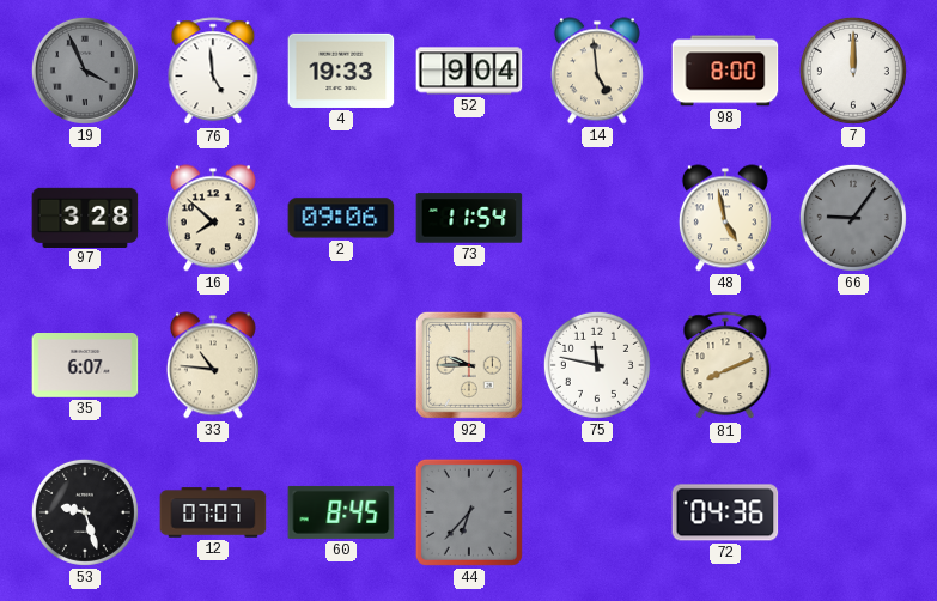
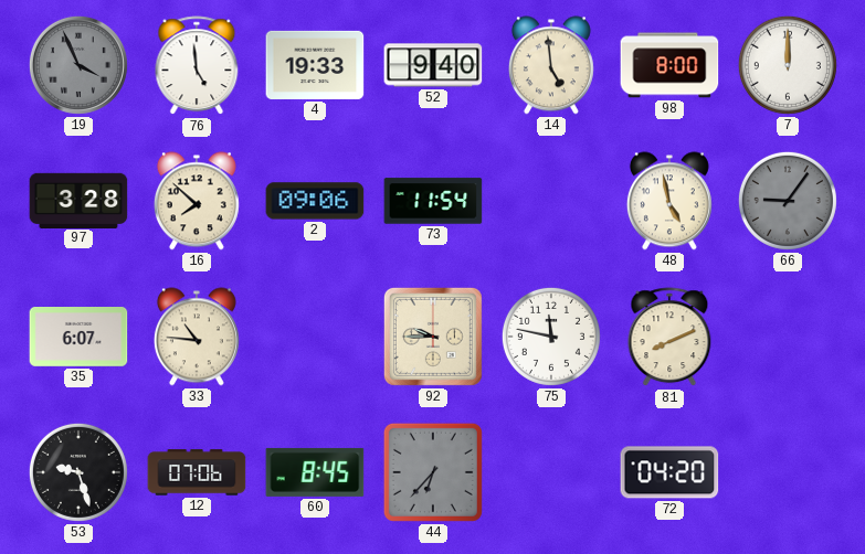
52: 9:04 -> 9:40 (433, 65)
12: 07:07 -> 07:06 (197, 472)
72: 04:36 -> 04:20 (669, 472)
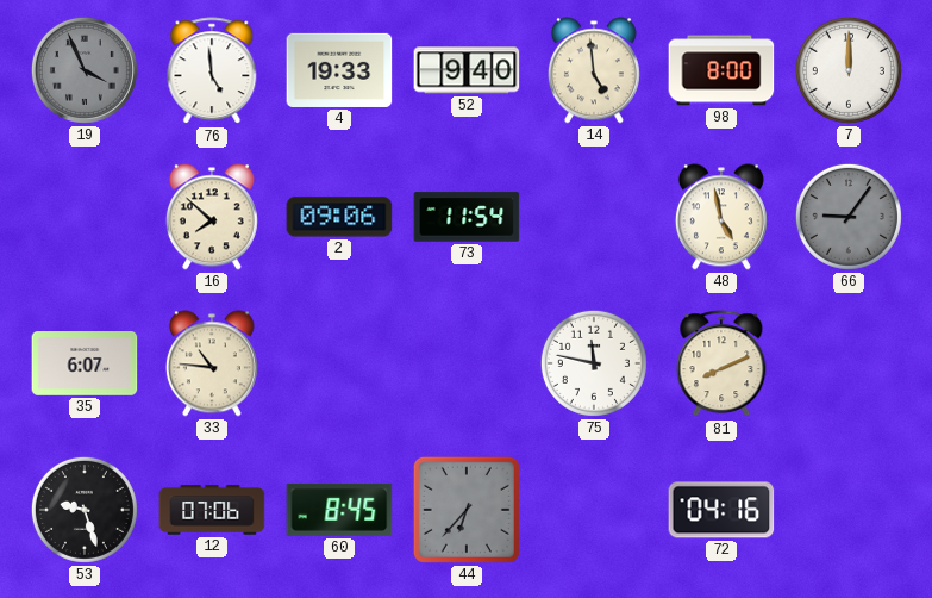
97: 3:28 -> none (78, 200)
92: 9:45 -> none (433, 337)
72: 04:20 -> 04:16 (721, 510)
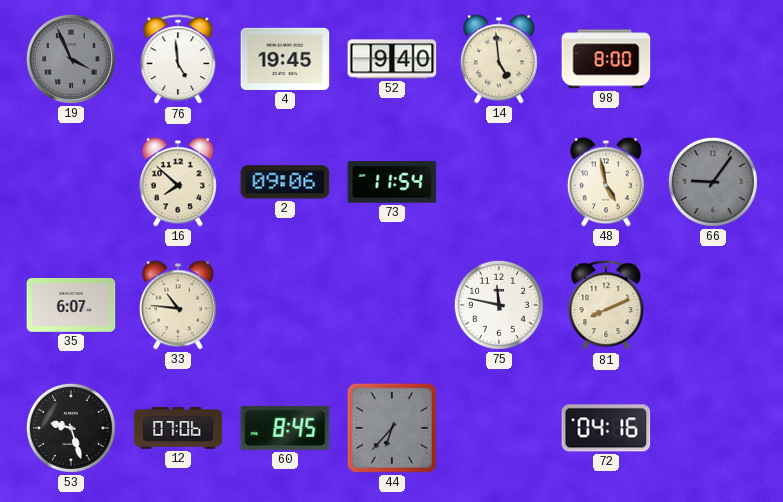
4: 19:33 -> 19:45 (285, 59)
7: 12:00 -> none (849, 70)
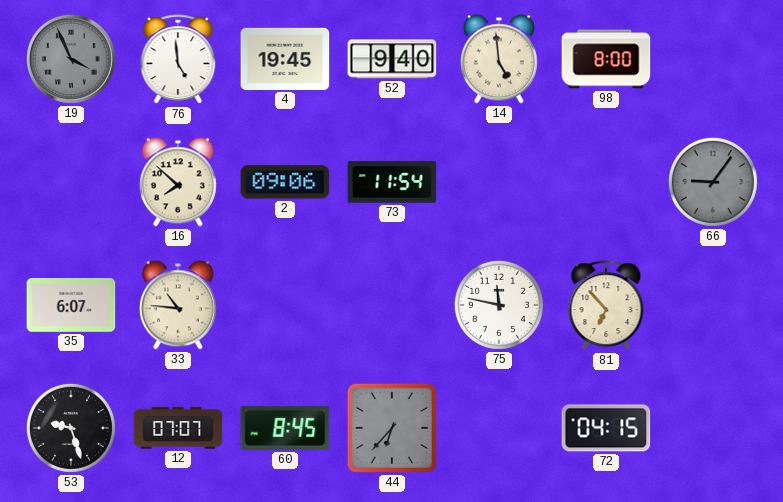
48: 4:58 -> none (606, 182)
81: 8:11 -> 6:53 (606, 306)
12: 07:06 -> 07:07 (178, 428)
72: 04:16 -> 04:15 (606, 428)
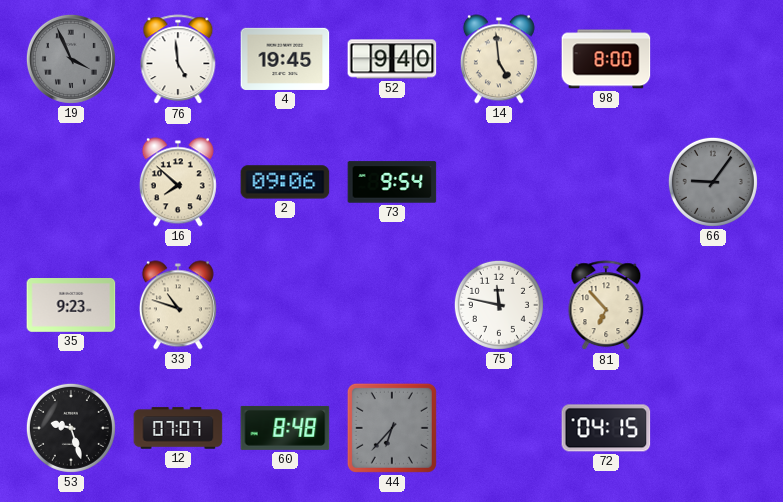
73: 11:54 -> 9:54 (392, 182)
35: 6:07 -> 9:23 (71, 306)
33: 10:46 -> 10:48 (178, 305)
60: 8:45 -> 8:48 (285, 428)
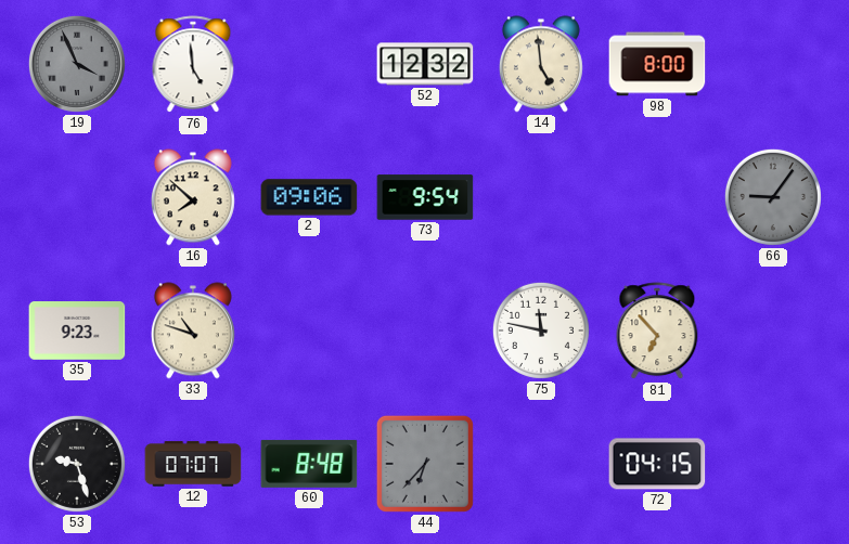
4: 19:45 -> none (285, 59)
52: 9:40 -> 12:32 (425, 64)
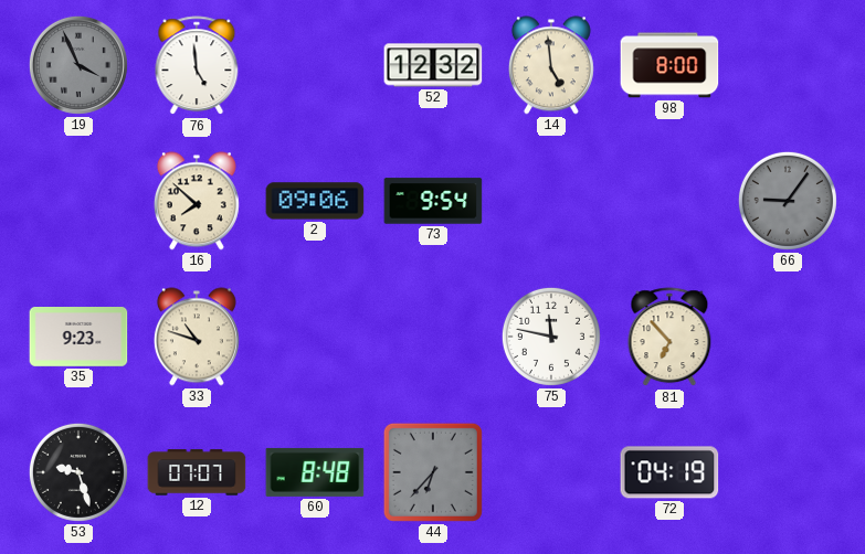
72: 04:15 -> 04:19 (669, 472)
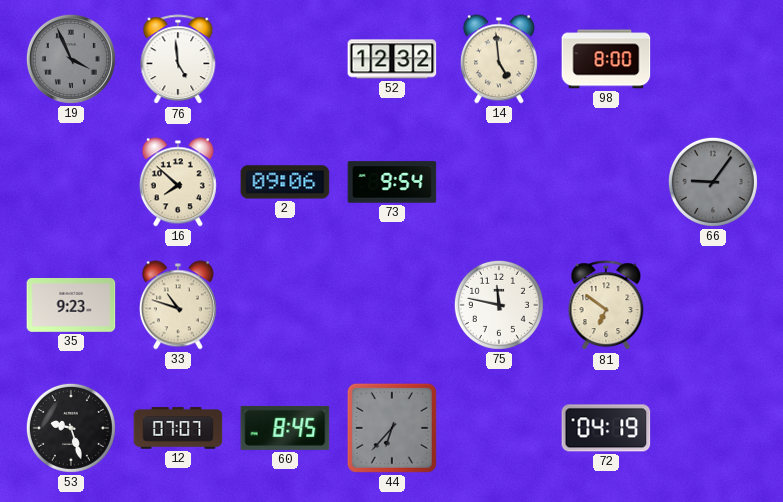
81: 6:53 -> 6:51 (606, 306)
60: 8:48 -> 8:45 (285, 428)
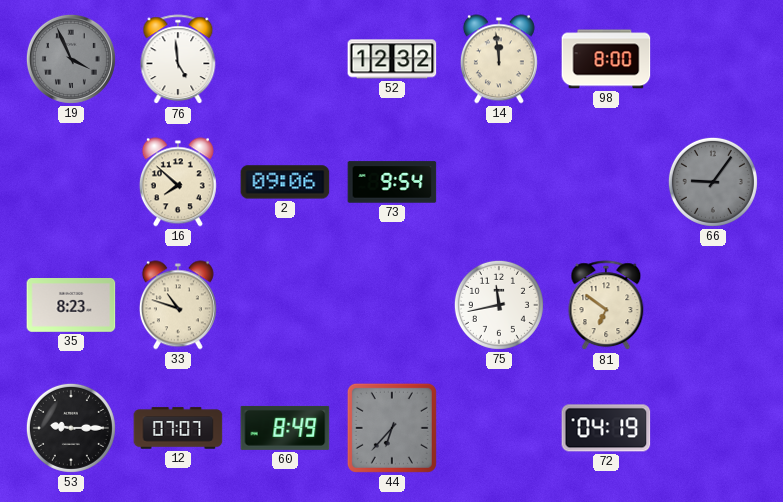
14: 4:59 -> 11:59 (499, 59)
35: 9:23 -> 8:23 (71, 306)
75: 11:47 -> 11:43 (499, 305)
53: 9:27 -> 9:15 (71, 428)
60: 8:45 -> 8:49 (285, 428)
